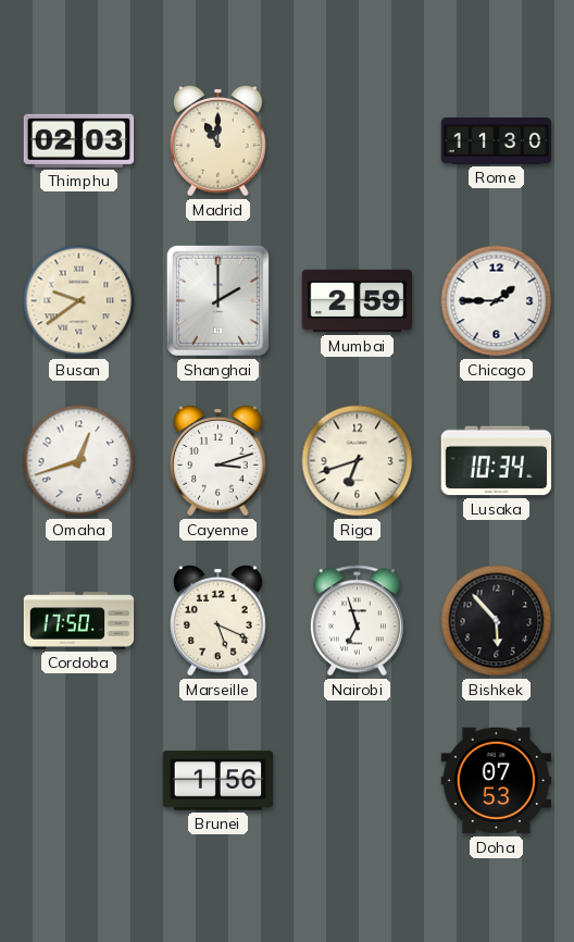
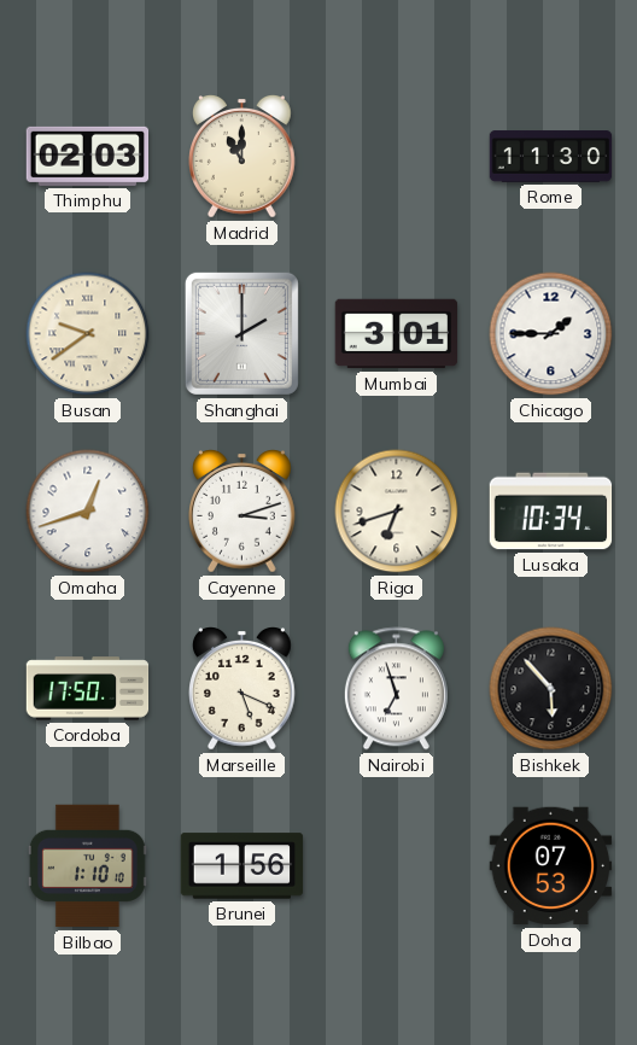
Mumbai: 2:59 -> 3:01 (397, 334)
Bilbao: none -> 1:10 (87, 866)
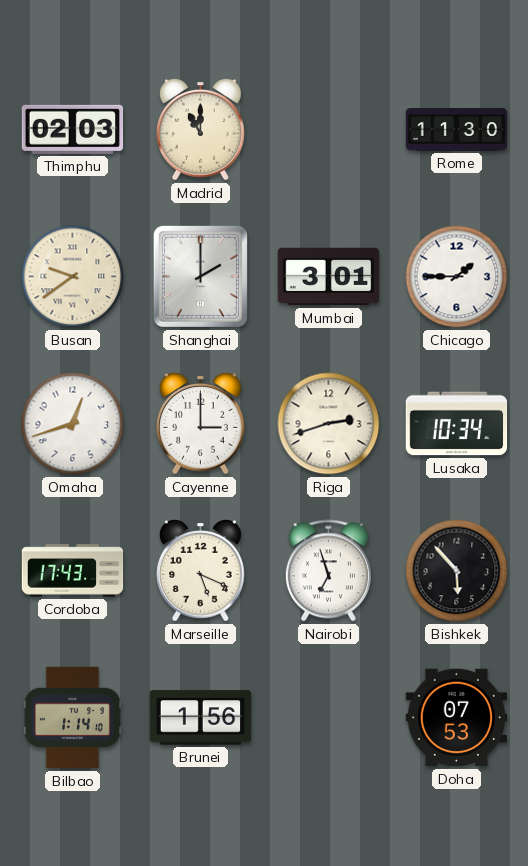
Cayenne: 3:12 -> 3:00 (201, 424)
Riga: 6:42 -> 2:42 (329, 424)
Cordoba: 17:50 -> 17:43 (73, 571)
Bilbao: 1:10 -> 1:14 (72, 718)
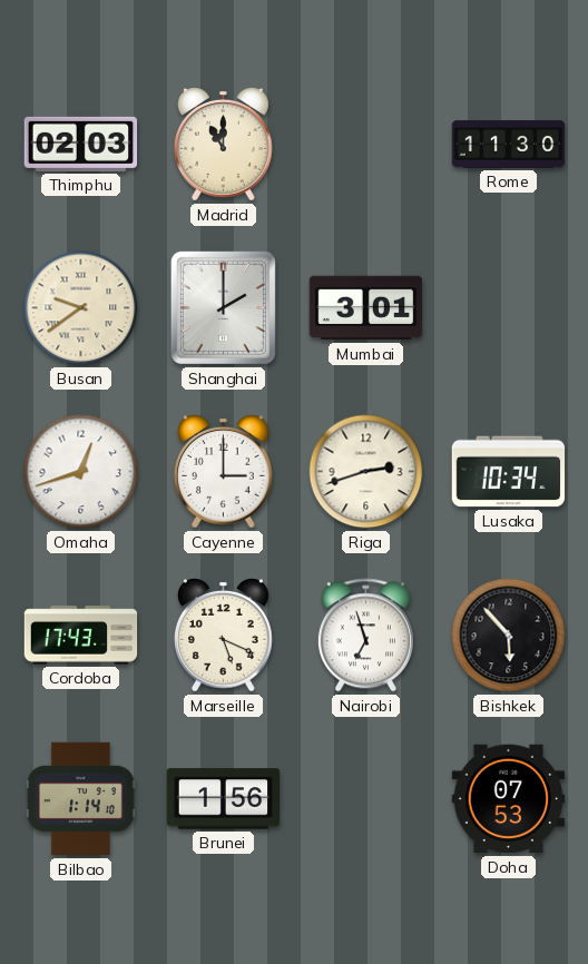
Chicago: 1:45 -> none (457, 277)
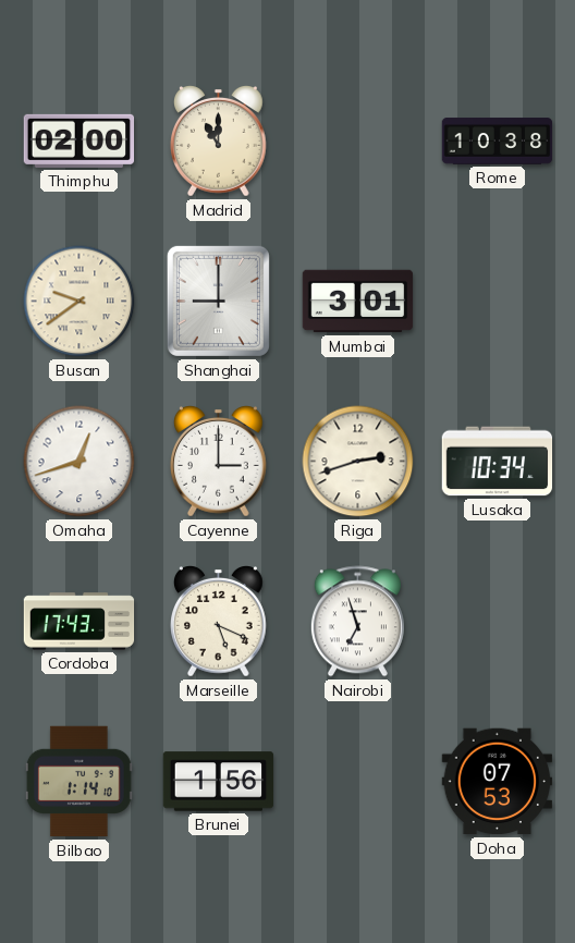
Thimphu: 02:03 -> 02:00 (79, 140)
Rome: 11:30 -> 10:38 (498, 142)
Shanghai: 2:00 -> 9:00 (218, 301)
Bishkek: 5:53 -> none (509, 636)
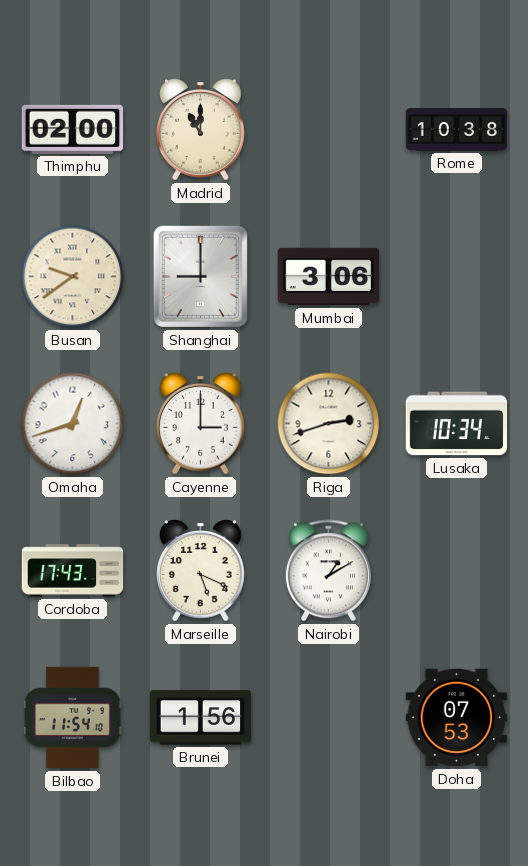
Mumbai: 3:01 -> 3:06 (329, 277)
Nairobi: 6:57 -> 1:10 (328, 571)
Bilbao: 1:14 -> 11:54 (72, 718)
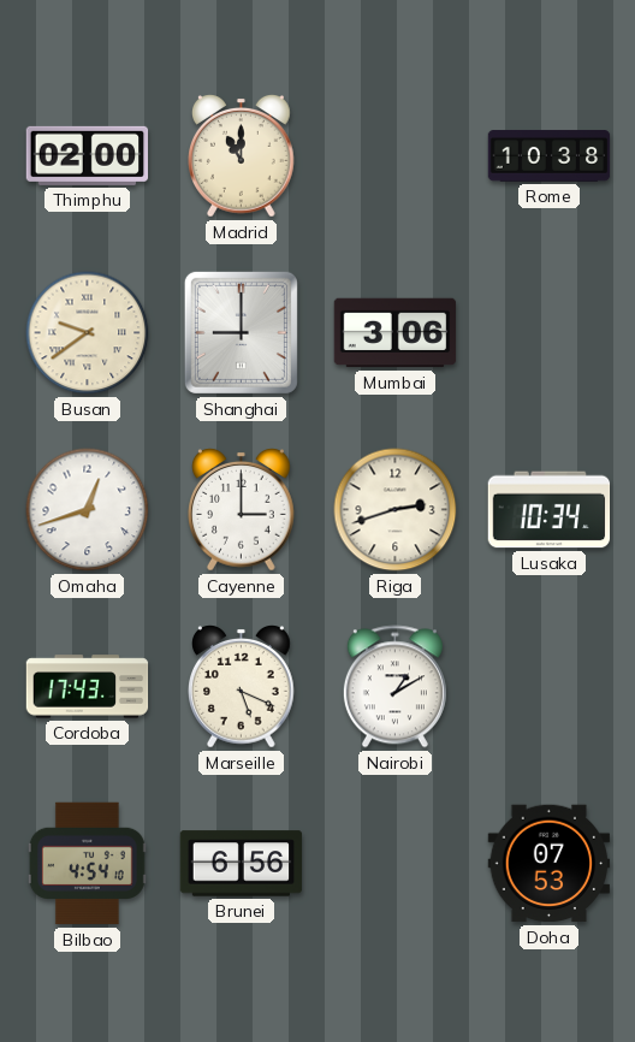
Bilbao: 11:54 -> 4:54 (87, 864)
Brunei: 1:56 -> 6:56 (242, 864)
